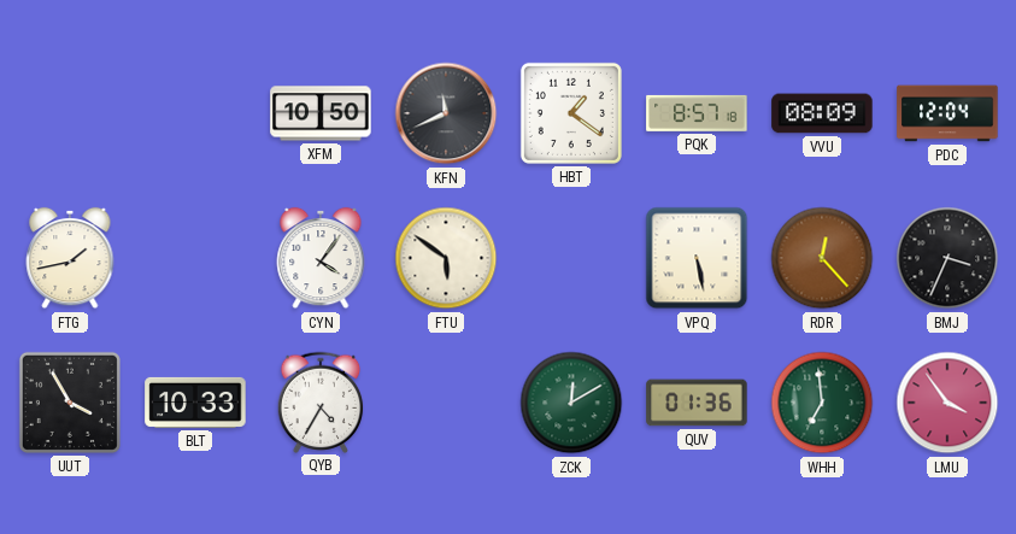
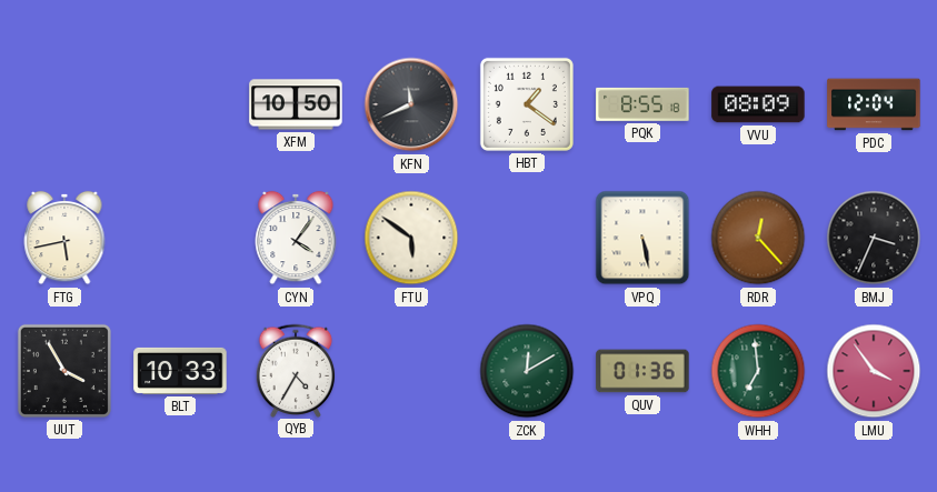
PQK: 8:57 -> 8:55 (642, 104)
FTG: 1:43 -> 5:43 (64, 238)
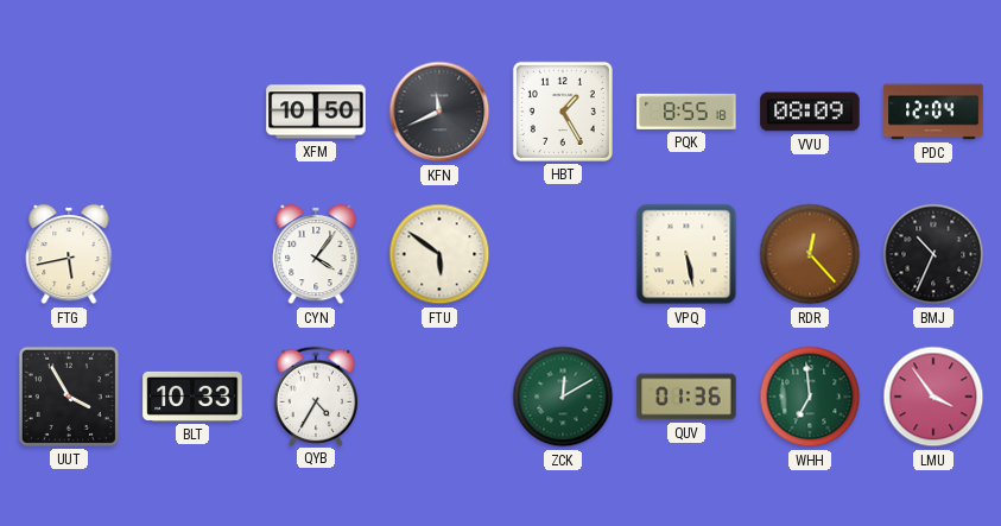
HBT: 1:21 -> 1:25 (563, 112)
BMJ: 3:34 -> 10:34 (933, 254)
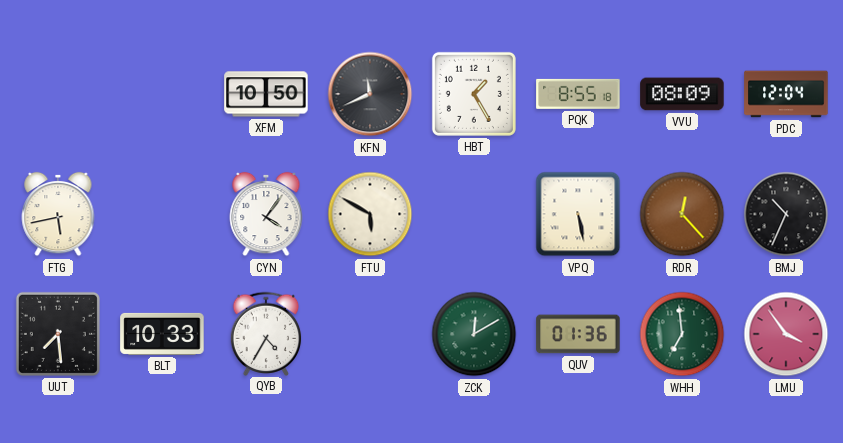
FTU: 5:51 -> 5:50 (370, 214)
UUT: 3:55 -> 7:29 (58, 334)
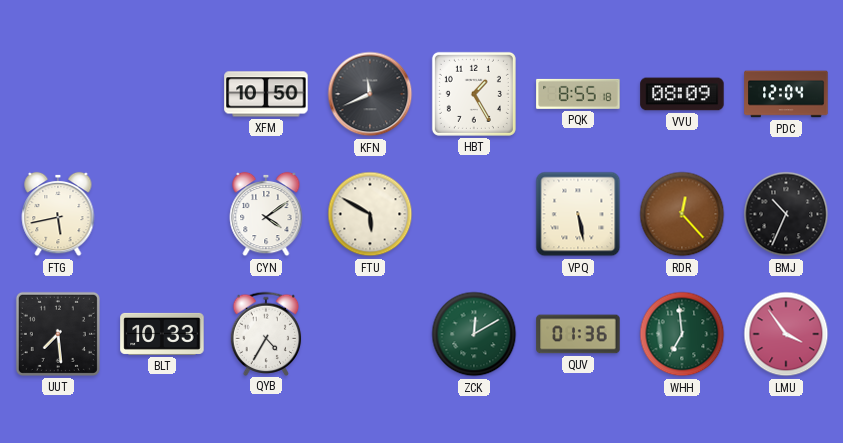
CYN: 4:06 -> 4:09 (266, 214)
